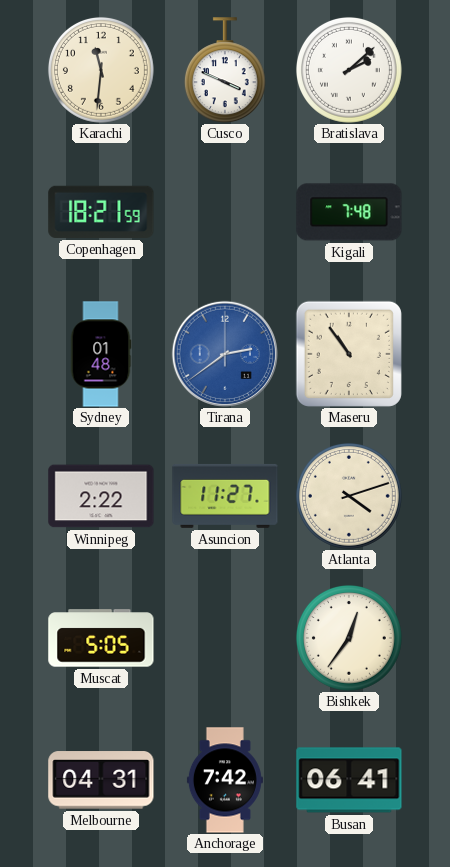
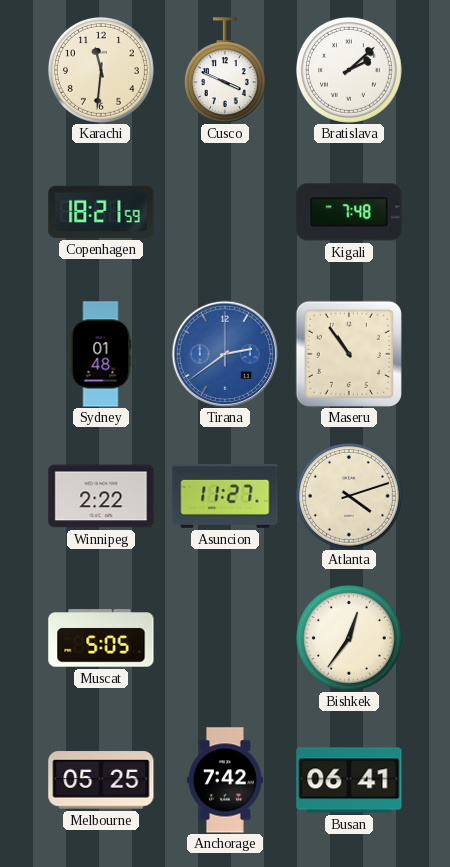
Melbourne: 04:31 -> 05:25 (101, 780)
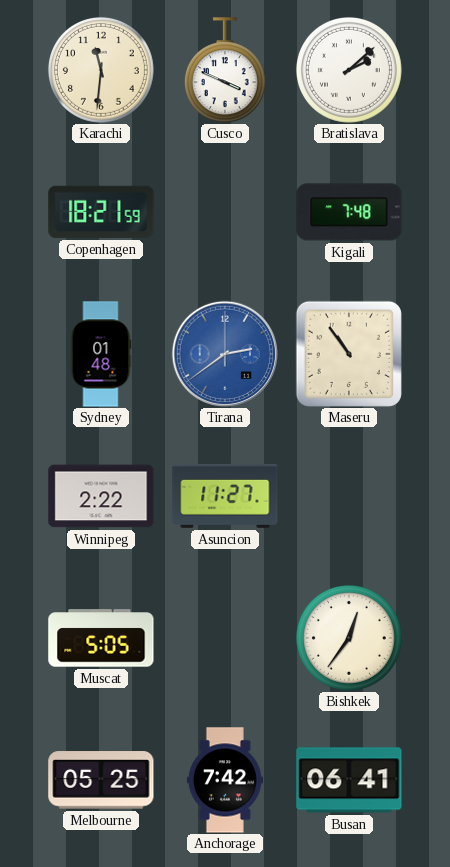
Atlanta: 4:12 -> none (349, 496)
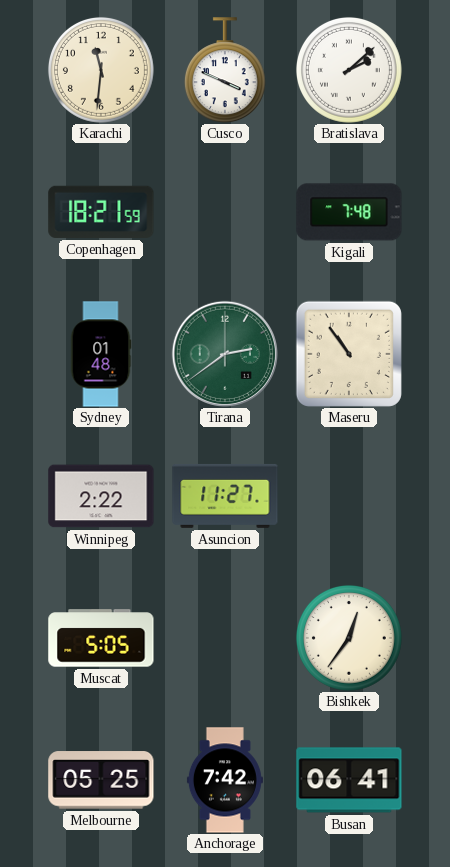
Tirana dial: blue -> green (224, 353)
